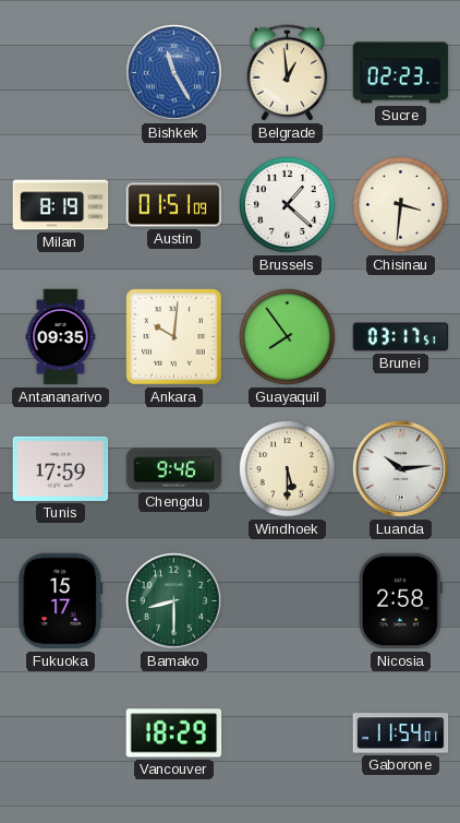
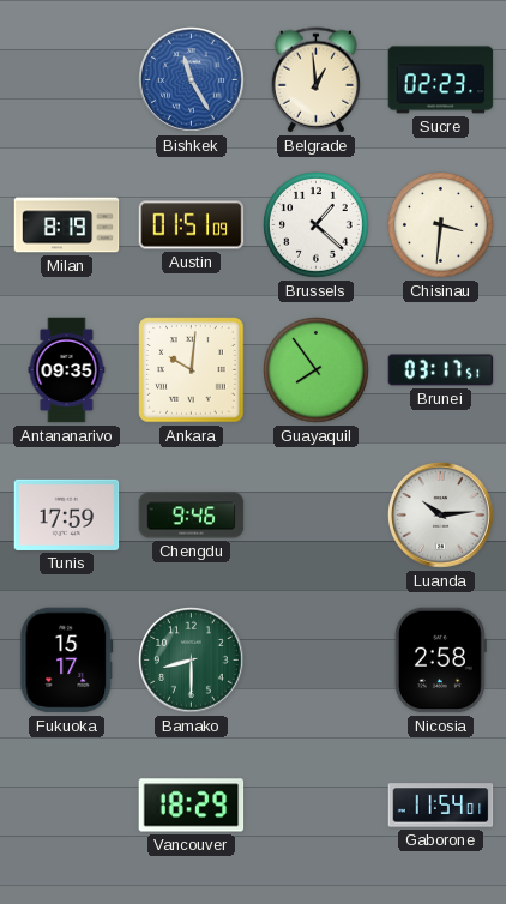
Windhoek: 5:30 -> none (288, 469)
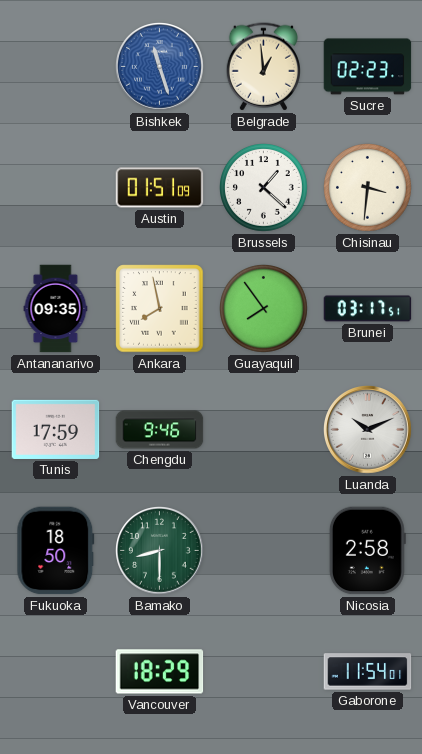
Bishkek: 11:25 -> 11:27 (160, 67)
Milan: 8:19 -> none (67, 225)
Ankara: 10:01 -> 7:58 (160, 309)
Luanda: 10:14 -> 10:11 (368, 430)
Fukuoka: 15:17 -> 18:50 (56, 551)
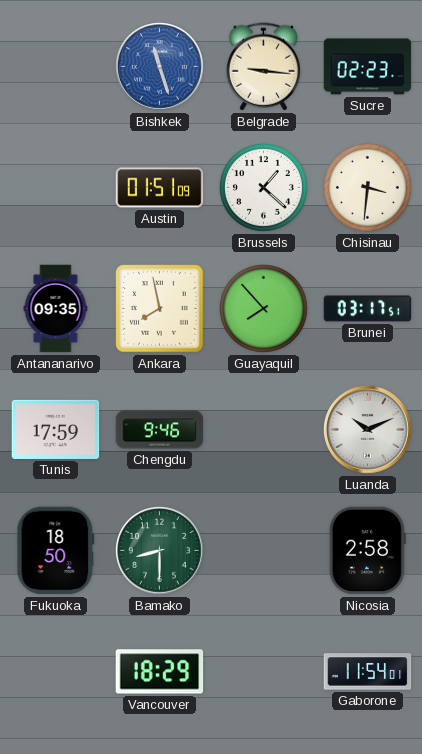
Belgrade: 12:59 -> 9:16 (263, 67)
Guayaquil: 7:54 -> 7:53 (264, 309)
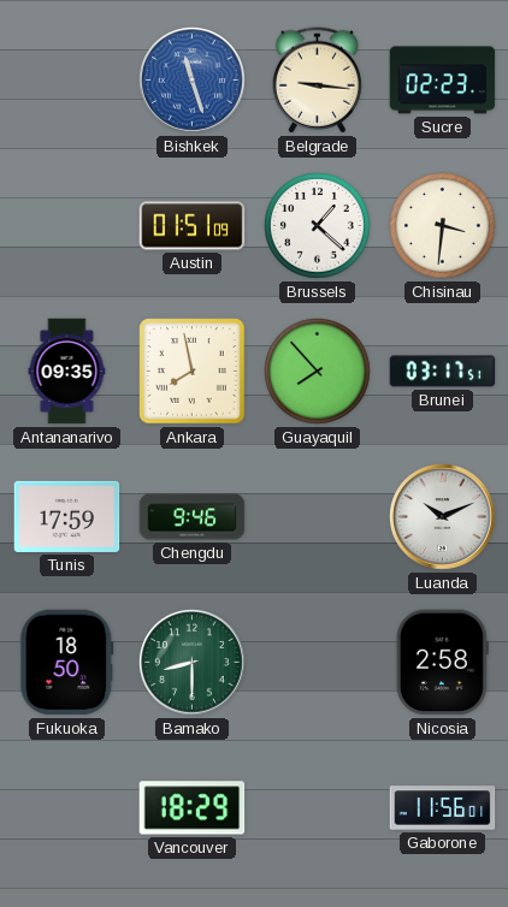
Gaborone: 11:54 -> 11:56 (443, 808)
